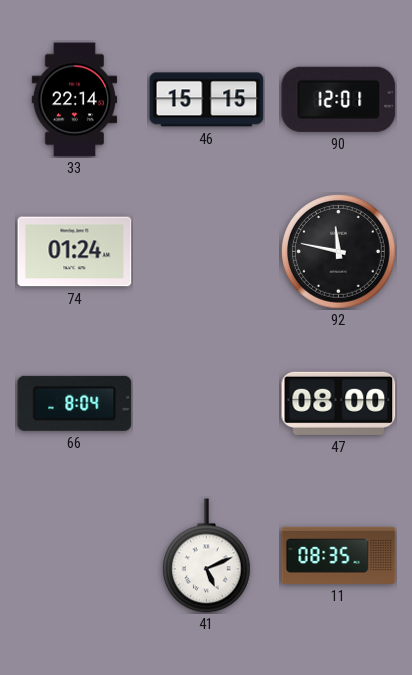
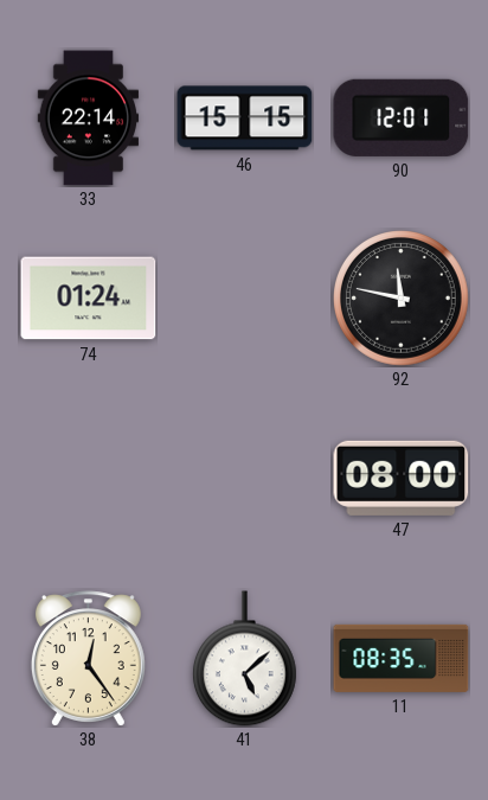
66: 8:04 -> none (75, 403)
38: none -> 12:24 (88, 659)
41: 5:11 -> 5:08 (244, 659)
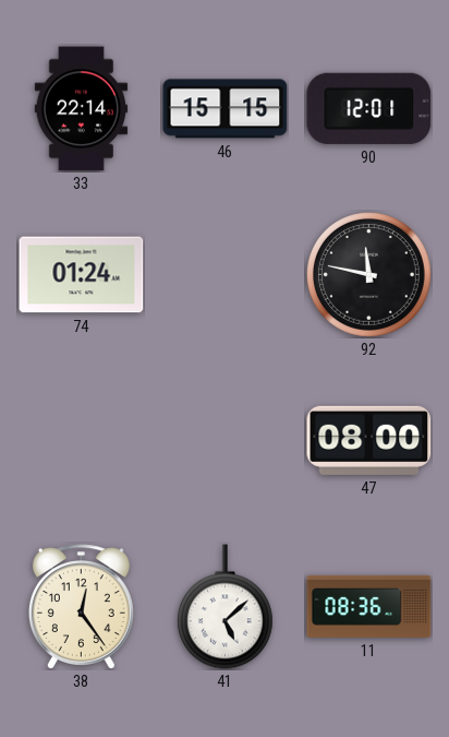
11: 08:35 -> 08:36 (369, 606)
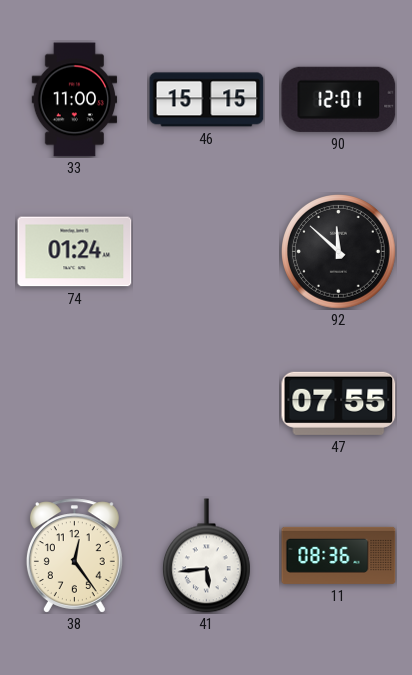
33: 22:14 -> 11:00 (75, 100)
92: 11:47 -> 11:52 (339, 252)
47: 08:00 -> 07:55 (339, 403)
41: 5:08 -> 5:44 (206, 556)
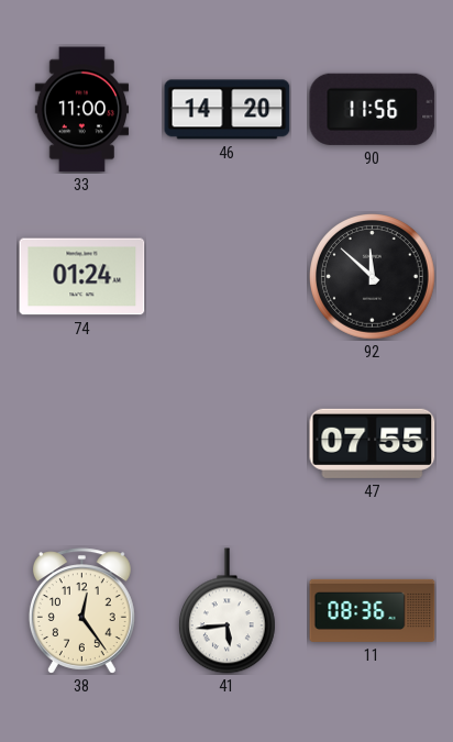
46: 15:15 -> 14:20 (228, 110)
90: 12:01 -> 11:56 (373, 109)
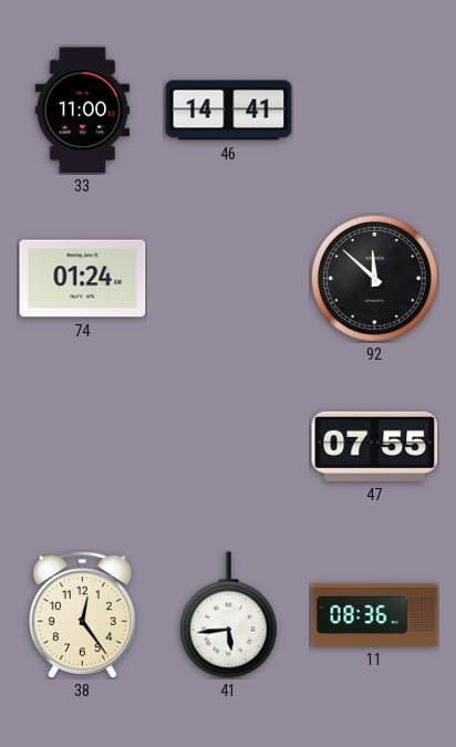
46: 14:20 -> 14:41 (229, 111)
90: 11:56 -> none (373, 109)
